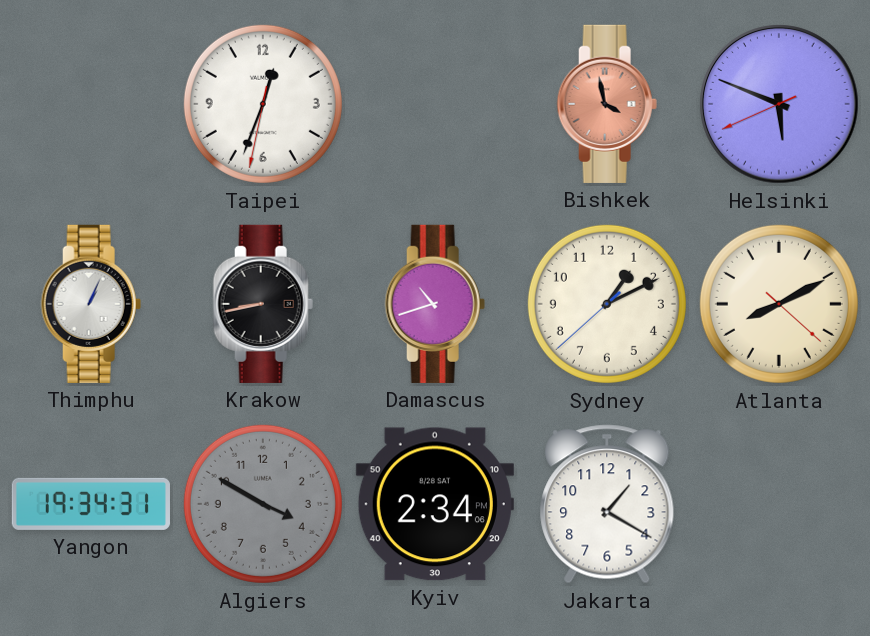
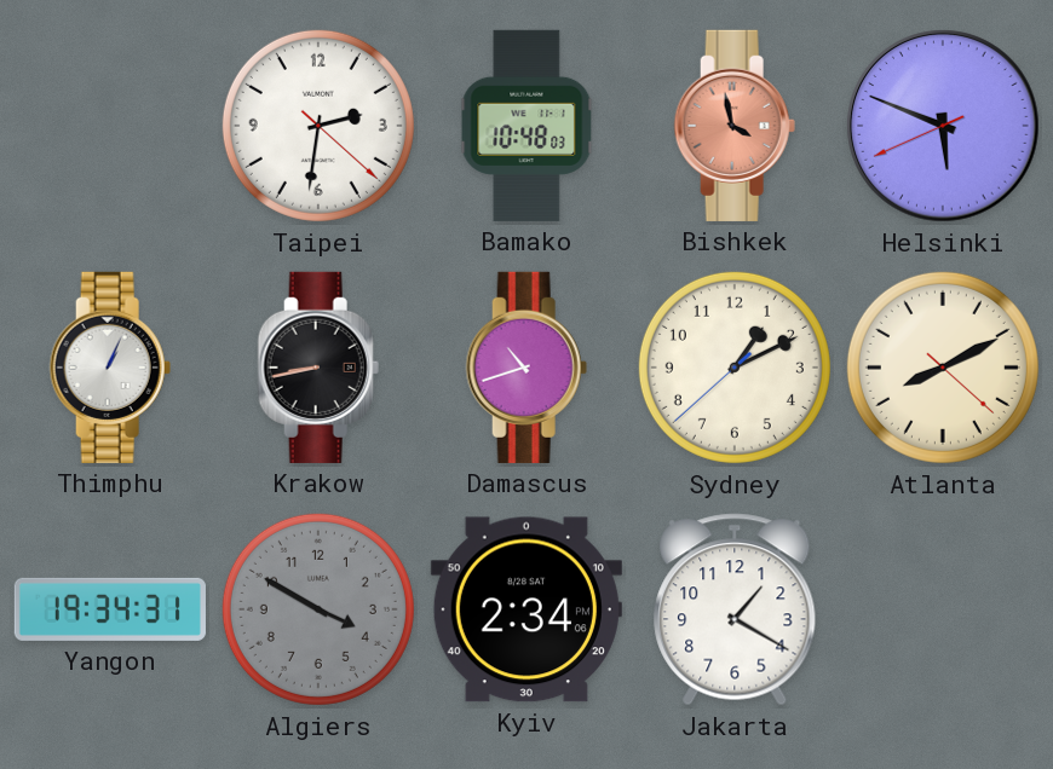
Taipei: 12:33 -> 2:31 (318, 126)
Bamako: none -> 10:48 (526, 126)
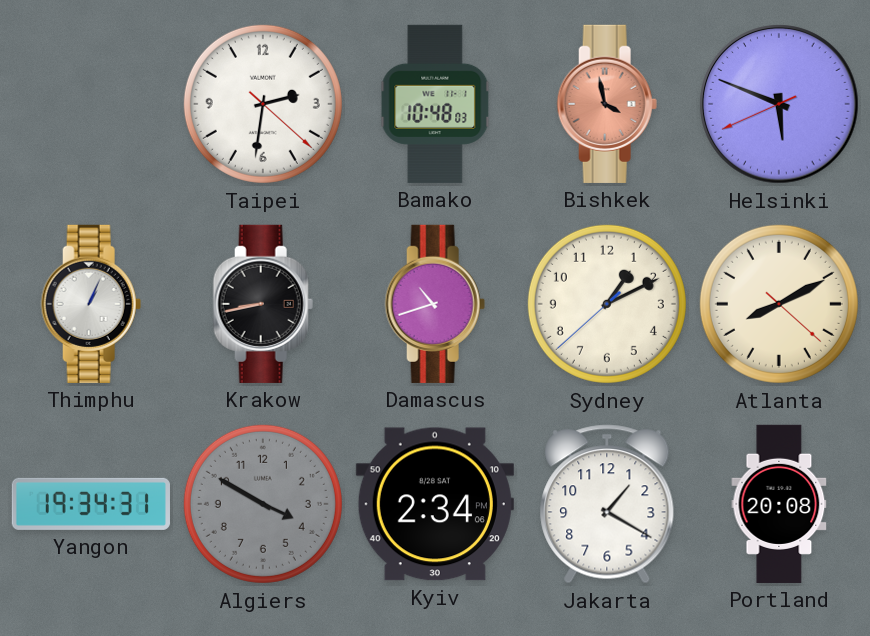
Portland: none -> 20:08 (779, 504)
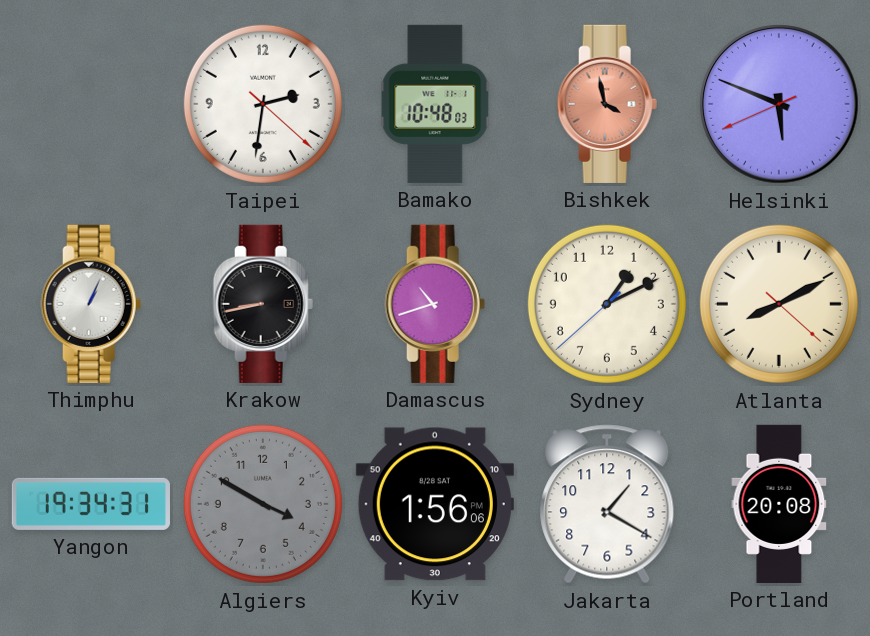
Kyiv: 2:34 -> 1:56 (435, 504)
